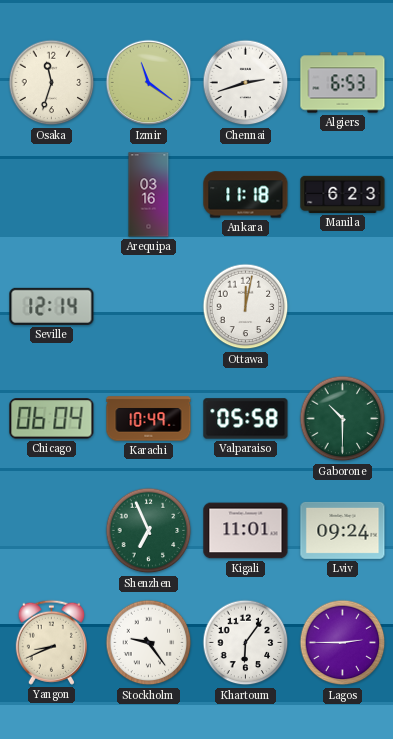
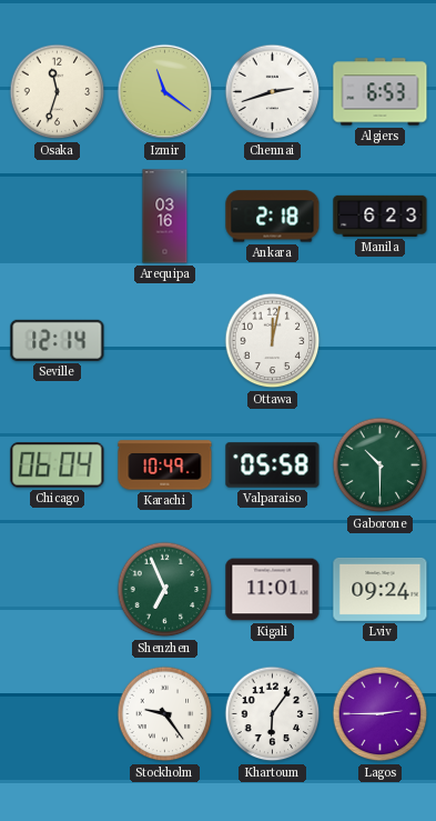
Ankara: 11:18 -> 2:18 (273, 217)
Yangon: 8:41 -> none (51, 642)
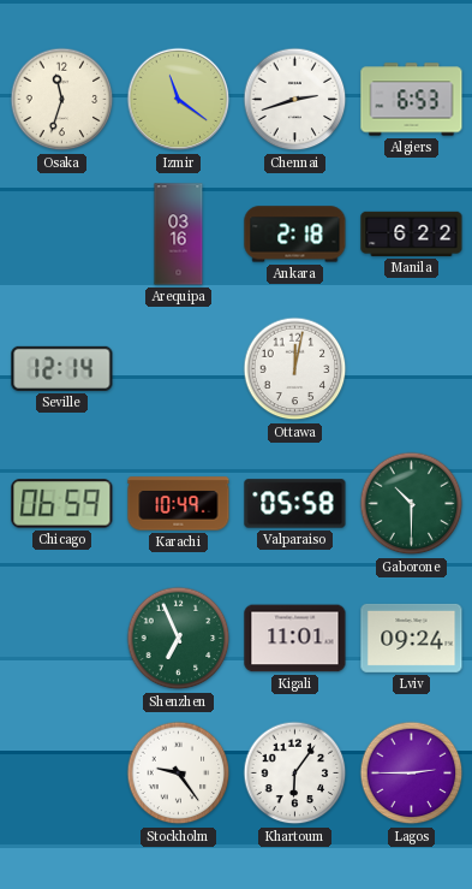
Manila: 6:23 -> 6:22 (412, 233)
Chicago: 06:04 -> 06:59 (62, 504)
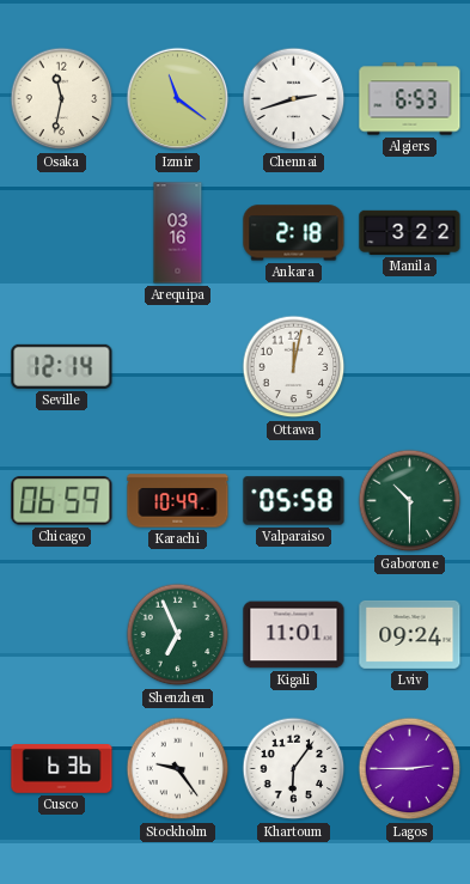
Osaka: 11:33 -> 11:32 (62, 99)
Manila: 6:22 -> 3:22 (410, 232)
Cusco: none -> 6:36 (62, 769)
